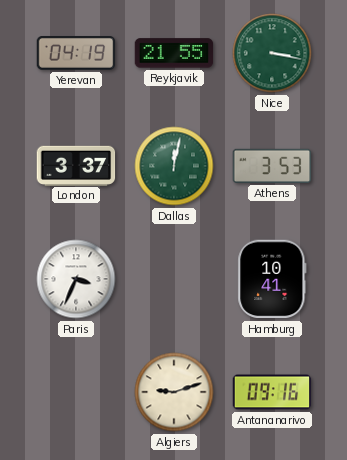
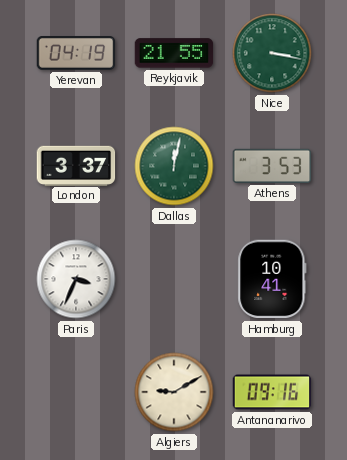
Algiers: 9:12 -> 9:10 (174, 392)
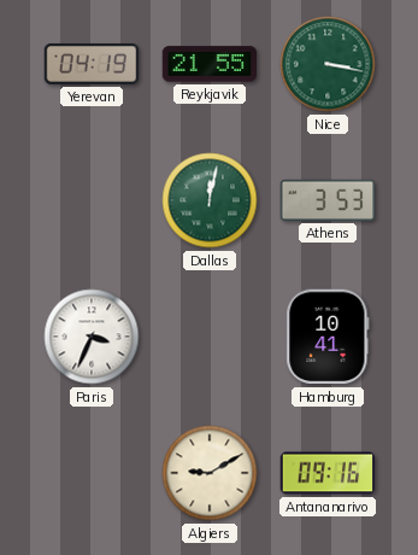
London: 3:37 -> none (76, 165)
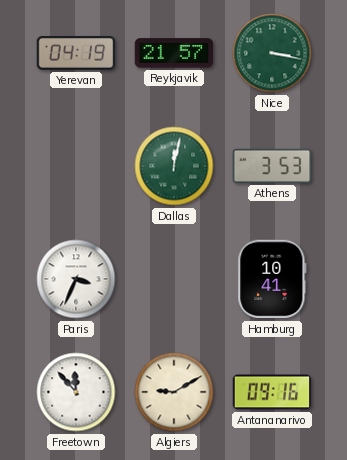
Reykjavik: 21:55 -> 21:57 (174, 53)
Freetown: none -> 11:53 (76, 392)
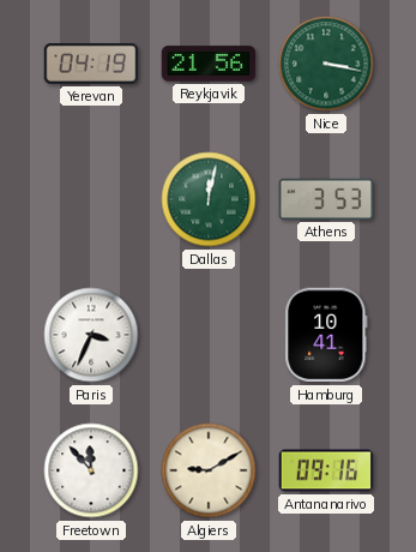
Reykjavik: 21:57 -> 21:56 (209, 64)
